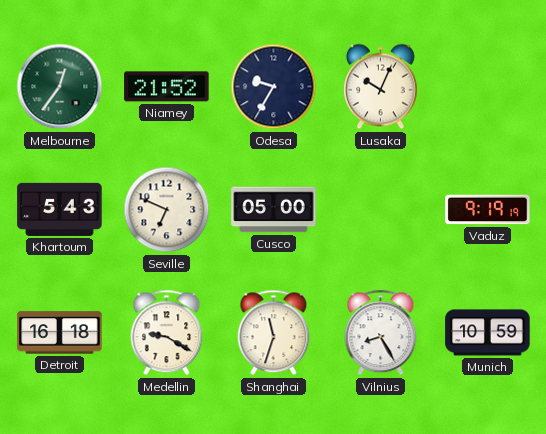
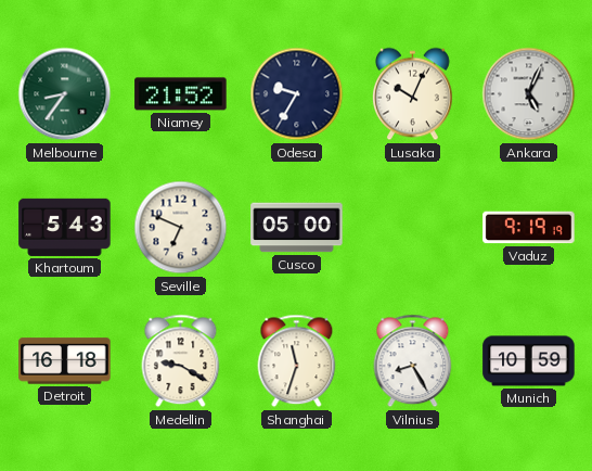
Melbourne: 12:36 -> 8:36 (65, 94)
Ankara: none -> 5:04 (529, 94)
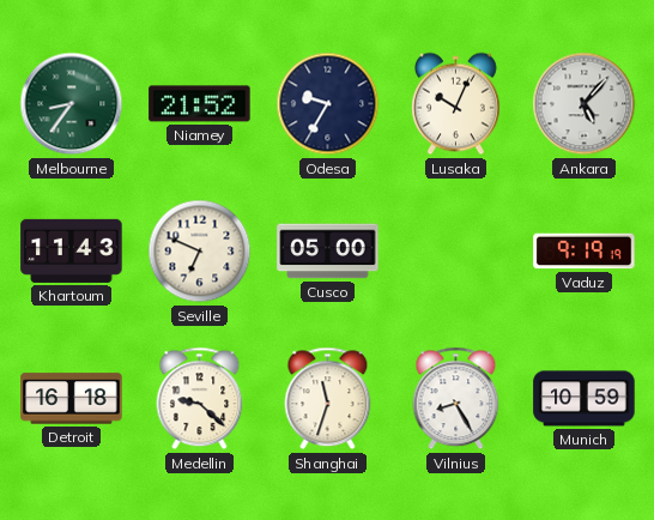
Ankara: 5:04 -> 5:07 (585, 104)
Khartoum: 5:43 -> 11:43 (72, 250)
Medellin: 9:20 -> 9:22 (200, 399)
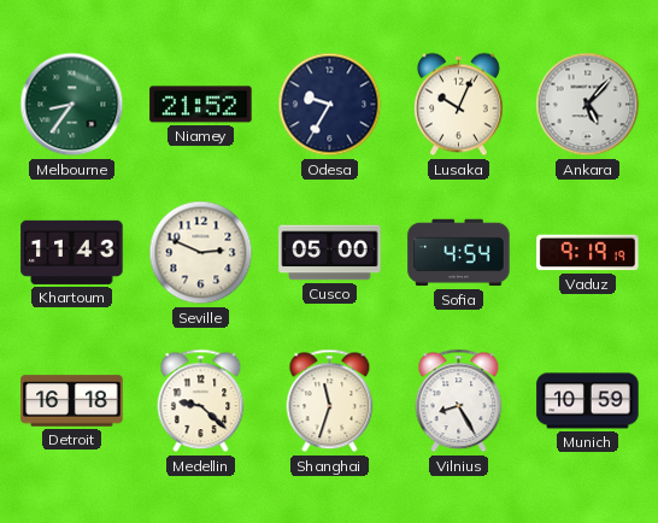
Seville: 6:49 -> 2:49 (201, 253)
Sofia: none -> 4:54 (459, 253)
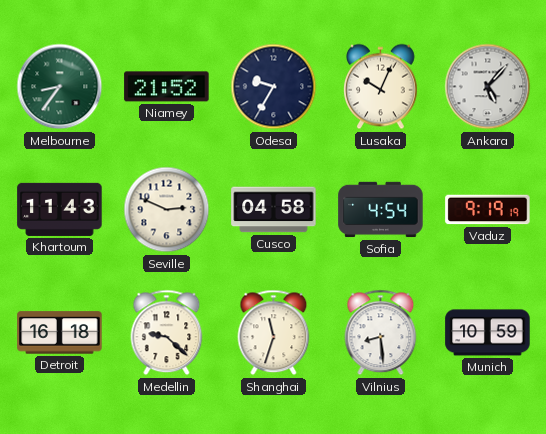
Cusco: 05:00 -> 04:58 (274, 210)
Vilnius: 8:25 -> 8:29 (381, 333)
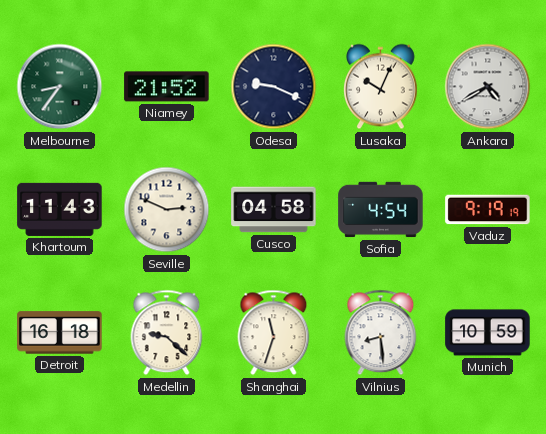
Odesa: 9:35 -> 9:19 (274, 87)
Ankara: 5:07 -> 4:40 (488, 87)
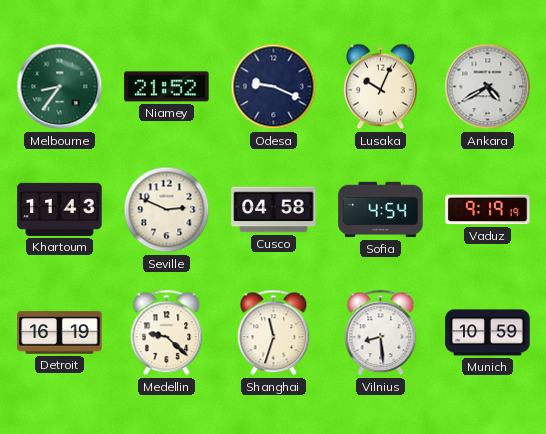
Detroit: 16:18 -> 16:19 (60, 333)
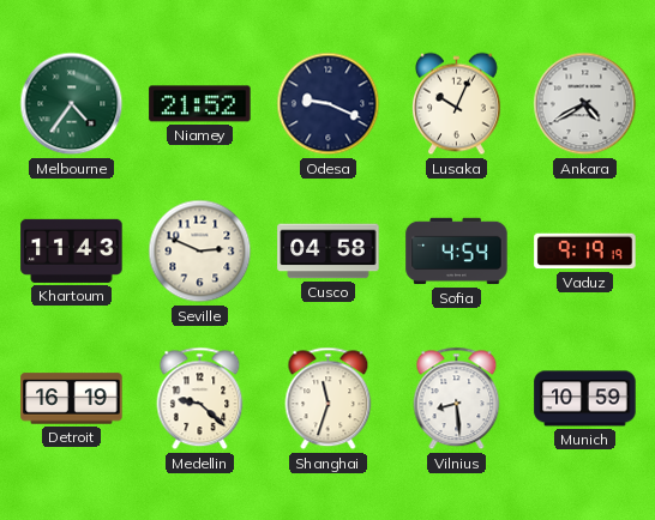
Melbourne: 8:36 -> 4:36 (72, 104)
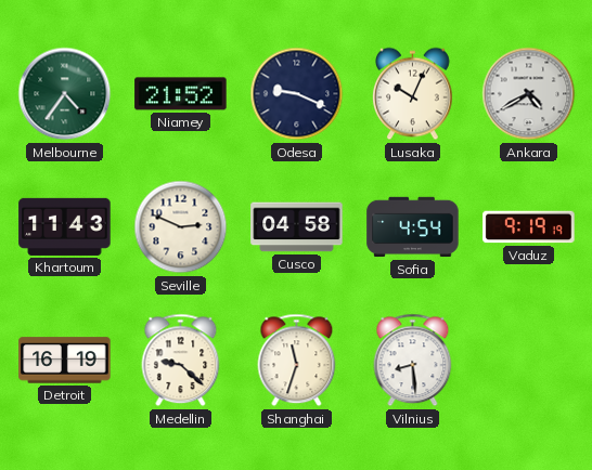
Munich: 10:59 -> none (585, 399)
